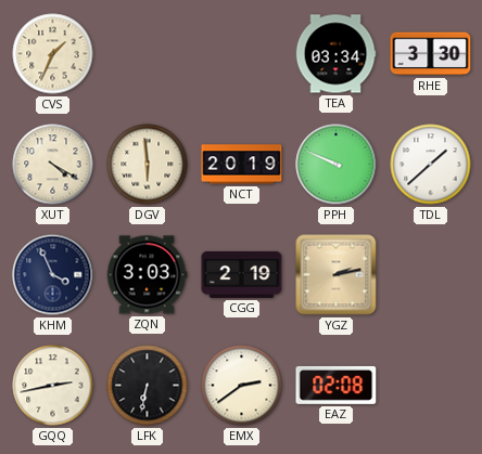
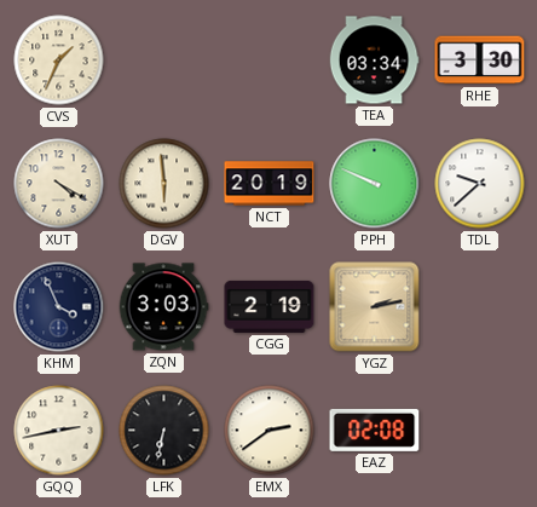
TDL: 1:38 -> 9:38 (480, 184)
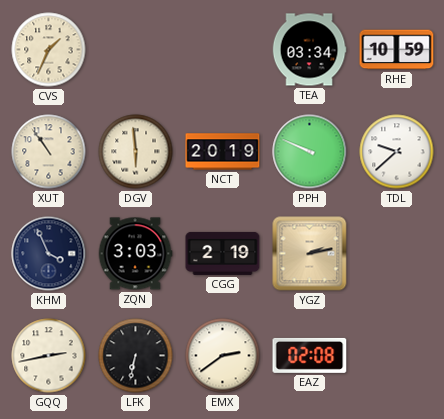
RHE: 3:30 -> 10:59 (397, 50)
XUT: 4:20 -> 10:54 (49, 152)
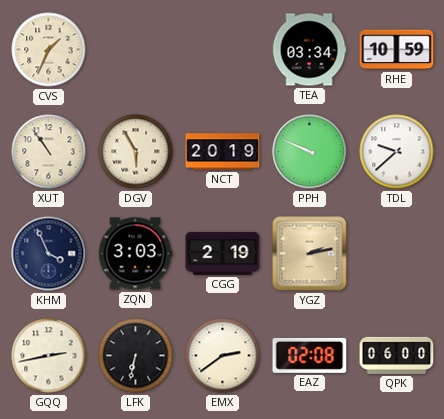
DGV: 5:59 -> 5:55 (136, 152)
QPK: none -> 06:00 (397, 355)
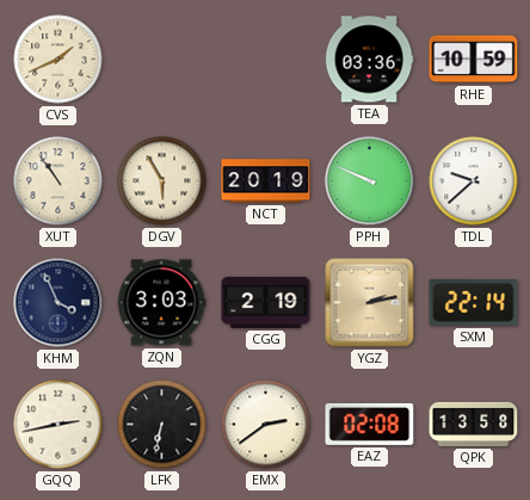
CVS: 1:34 -> 1:41 (58, 60)
TEA: 03:34 -> 03:36 (369, 60)
SXM: none -> 22:14 (474, 303)
QPK: 06:00 -> 13:58 (474, 424)
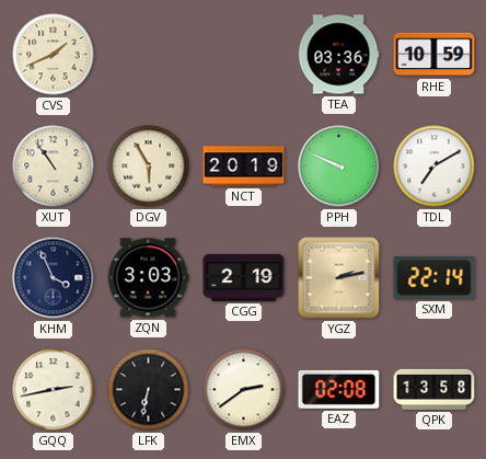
TDL: 9:38 -> 7:10 (435, 167)
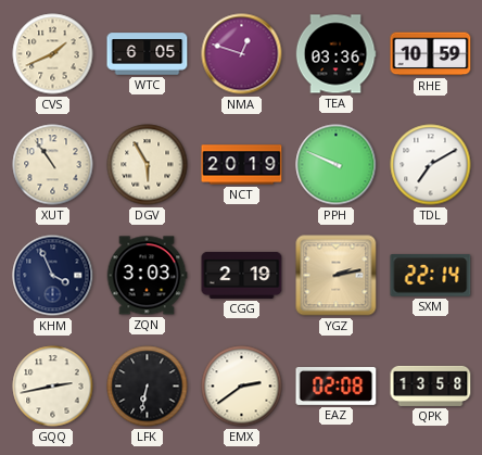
WTC: none -> 6:05 (148, 54)
NMA: none -> 12:48 (242, 54)
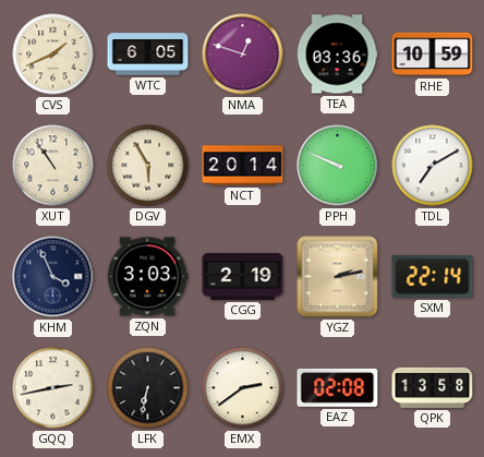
NCT: 20:19 -> 20:14 (243, 166)
